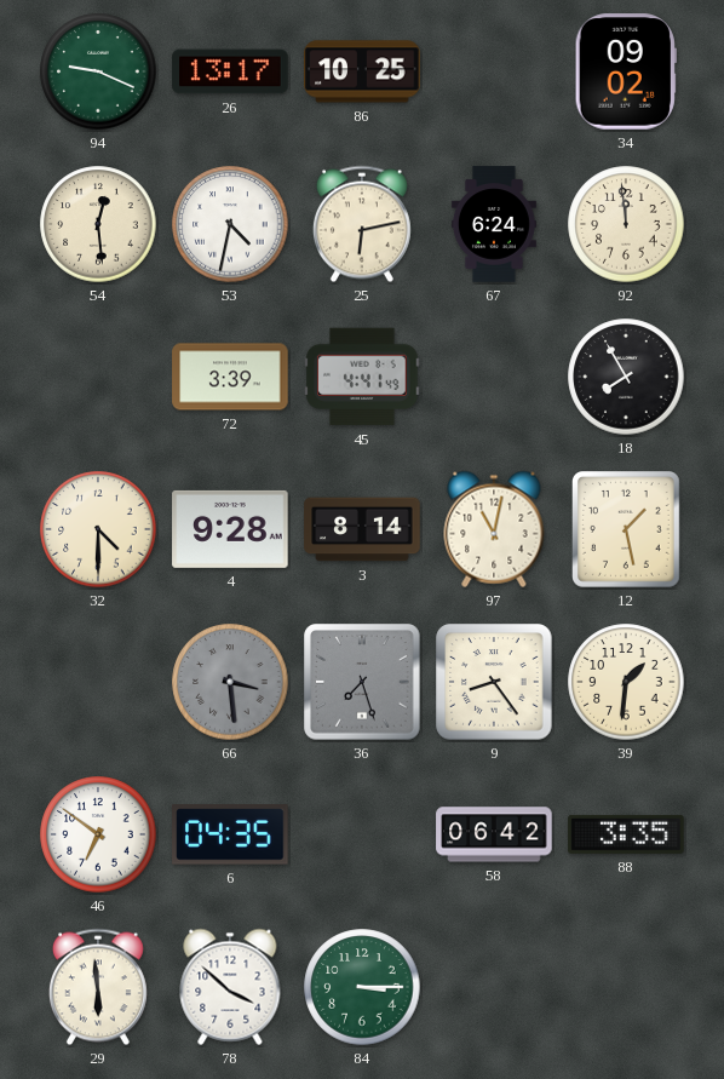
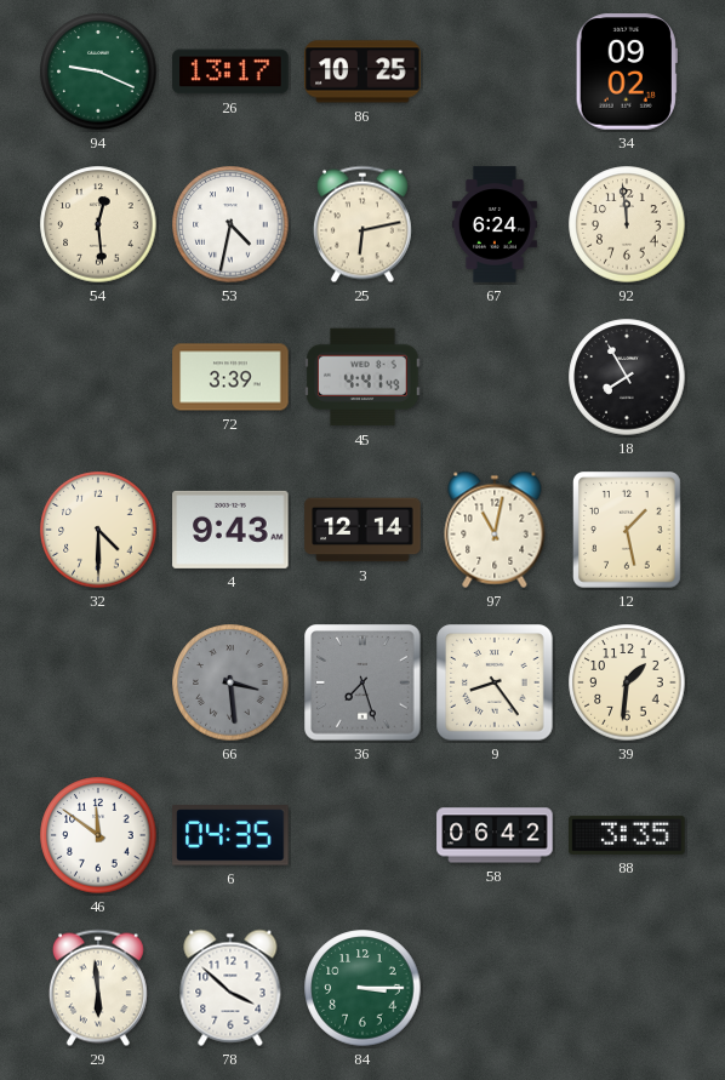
4: 9:28 -> 9:43 (230, 530)
3: 8:14 -> 12:14 (362, 530)
46: 6:51 -> 11:51 (98, 835)
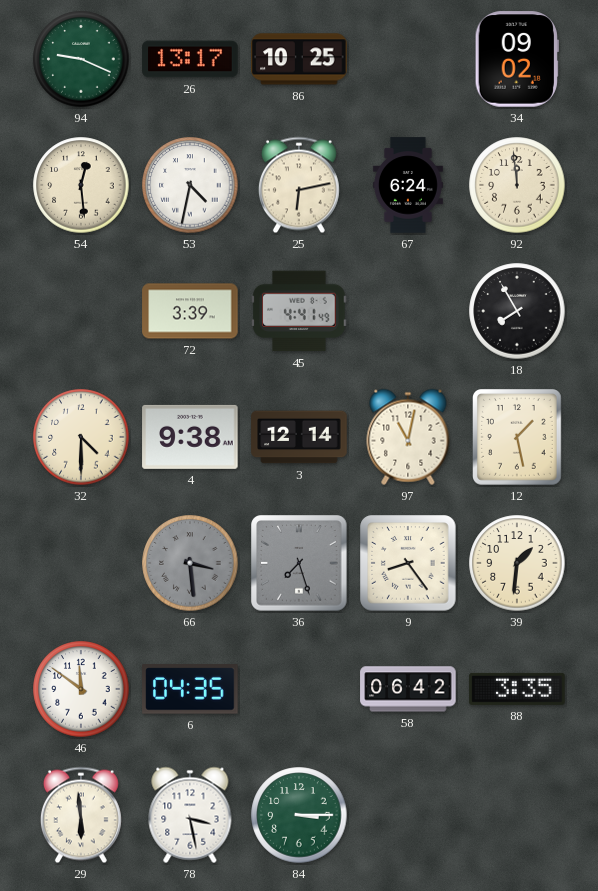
4: 9:43 -> 9:38 (190, 437)
78: 3:52 -> 3:28 (190, 815)
